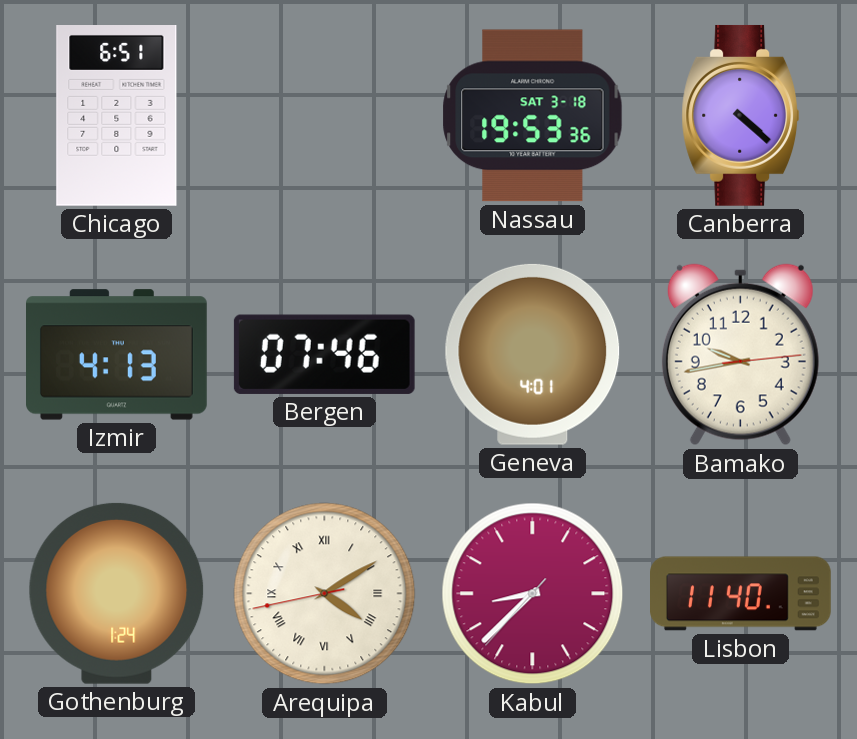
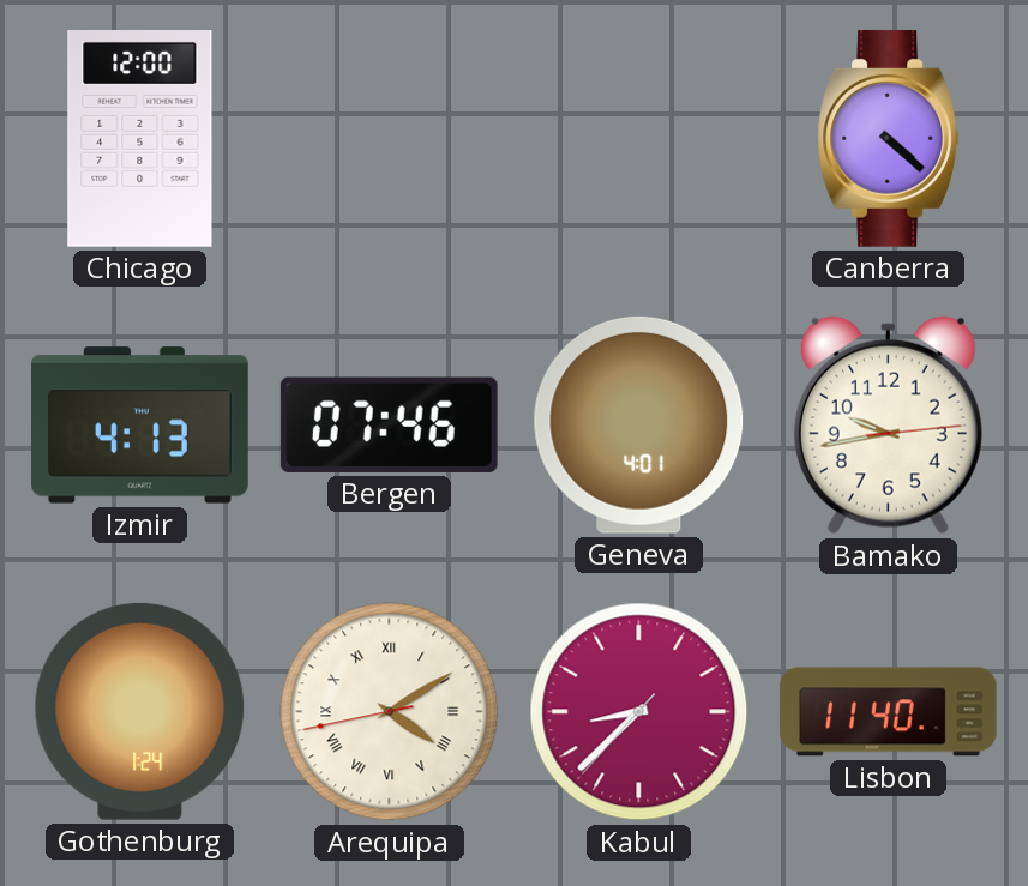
Chicago: 6:51 -> 12:00 (140, 139)
Nassau: 19:53 -> none (533, 116)
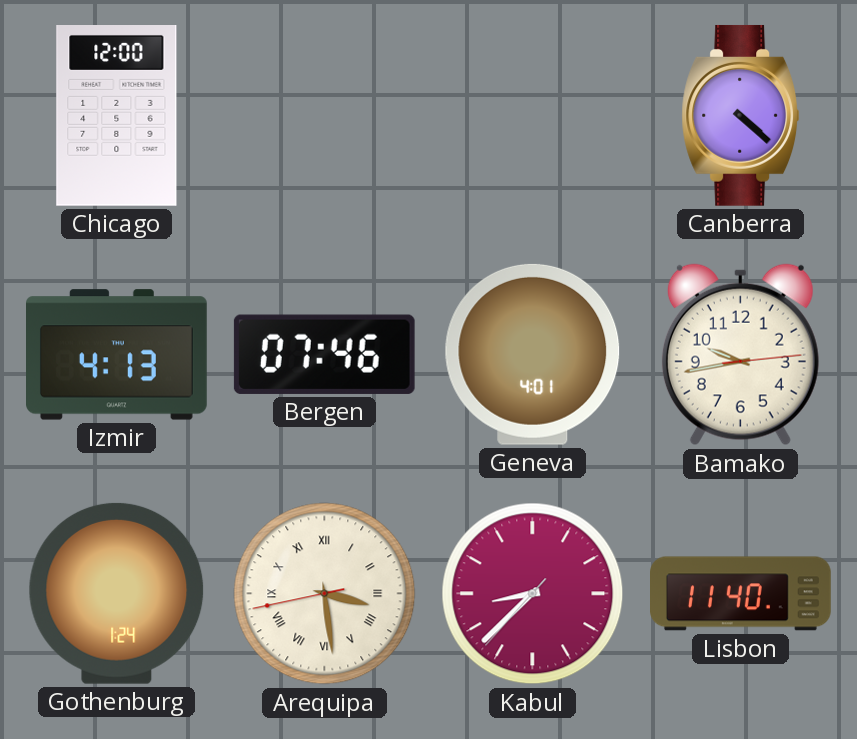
Arequipa: 4:09 -> 3:28 (325, 594)
